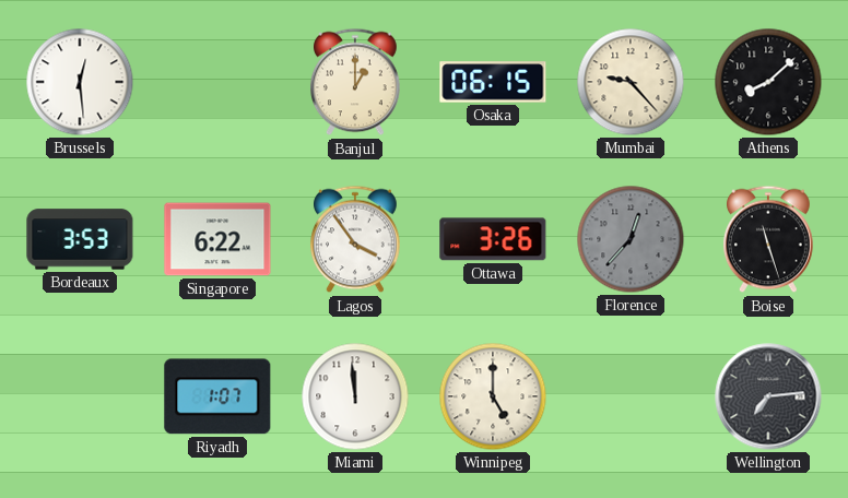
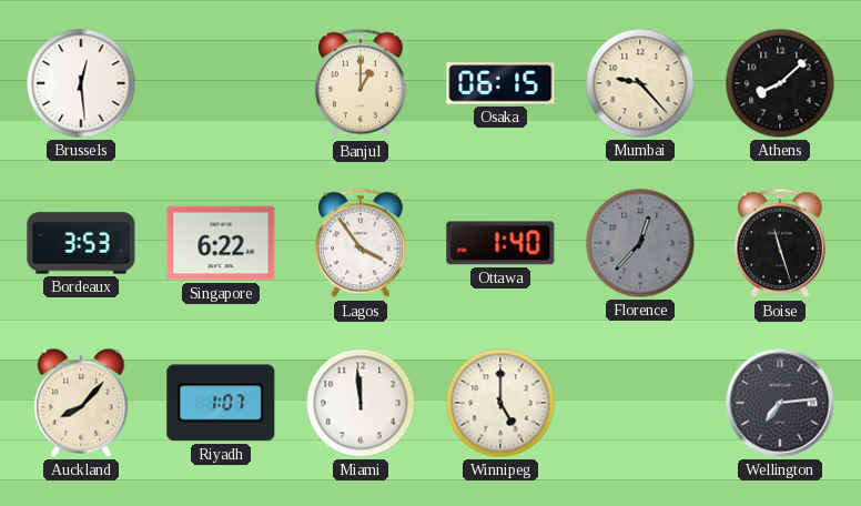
Ottawa: 3:26 -> 1:40 (500, 243)
Auckland: none -> 8:07 (81, 403)
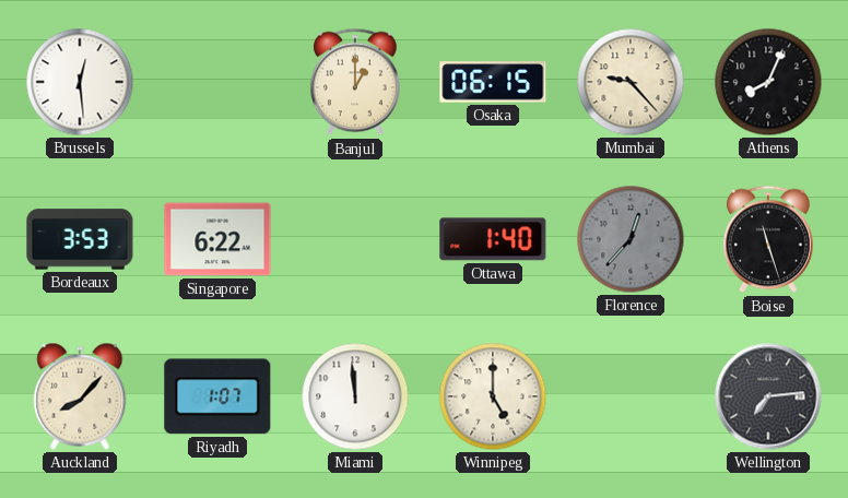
Athens: 8:08 -> 8:04 (768, 82)
Lagos: 3:54 -> none (362, 243)
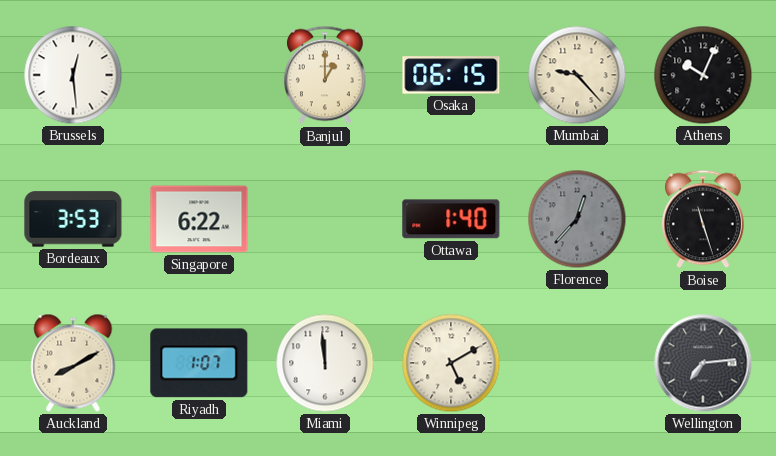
Athens: 8:04 -> 10:04 (703, 75)
Auckland: 8:07 -> 8:10 (73, 363)
Winnipeg: 5:00 -> 5:10 (451, 363)
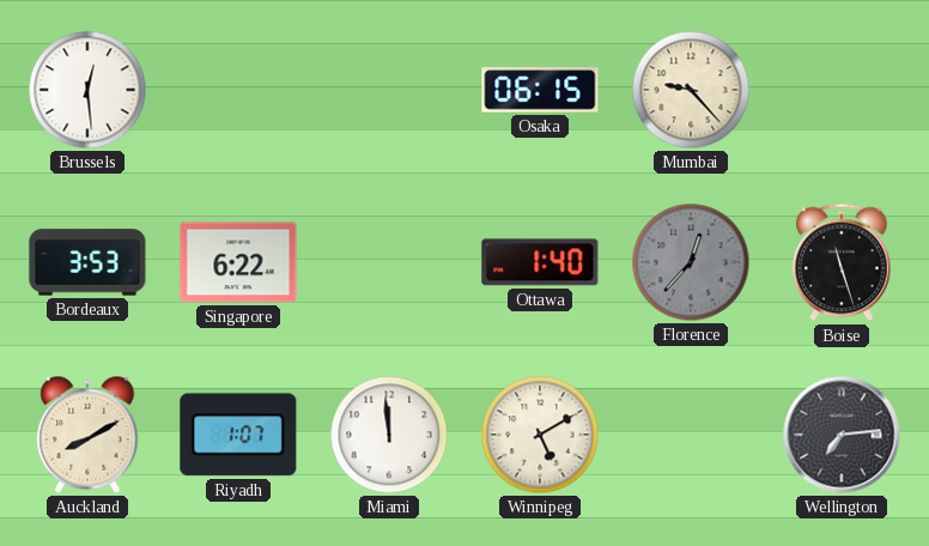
Banjul: 1:00 -> none (326, 75)
Athens: 10:04 -> none (703, 75)
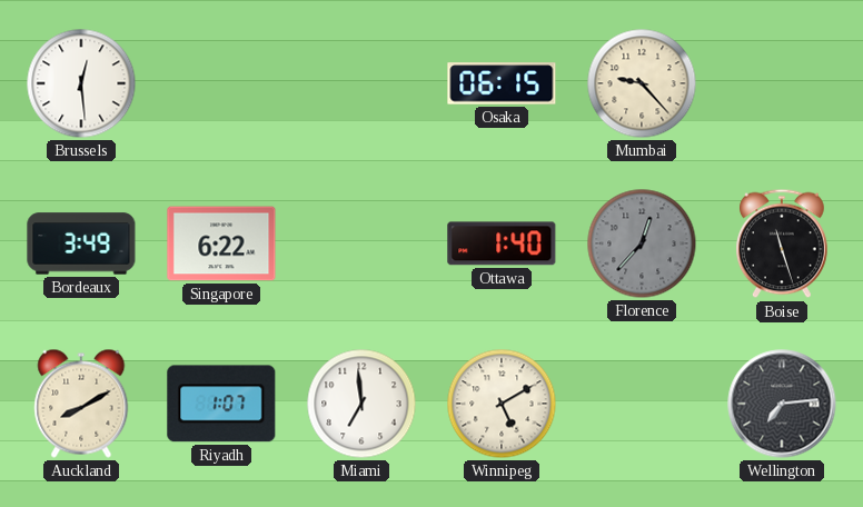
Bordeaux: 3:53 -> 3:49 (81, 243)
Miami: 11:59 -> 6:59 (361, 404)
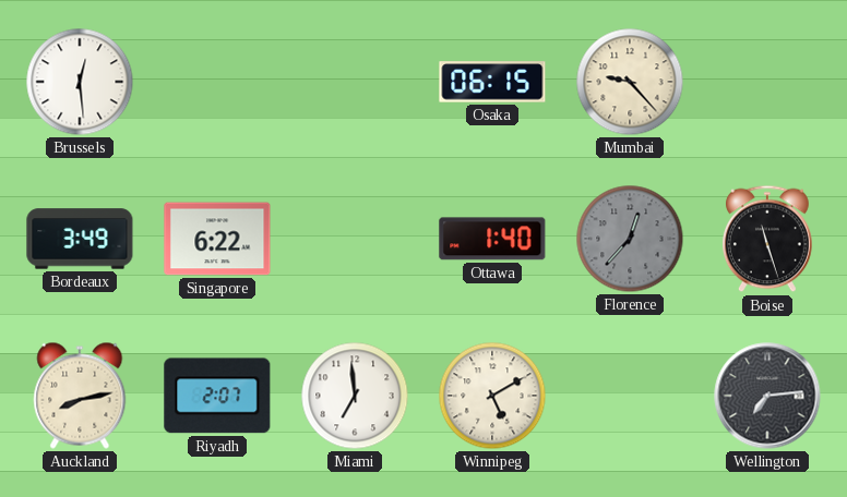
Auckland: 8:10 -> 8:13 (80, 396)
Riyadh: 1:07 -> 2:07 (217, 396)
